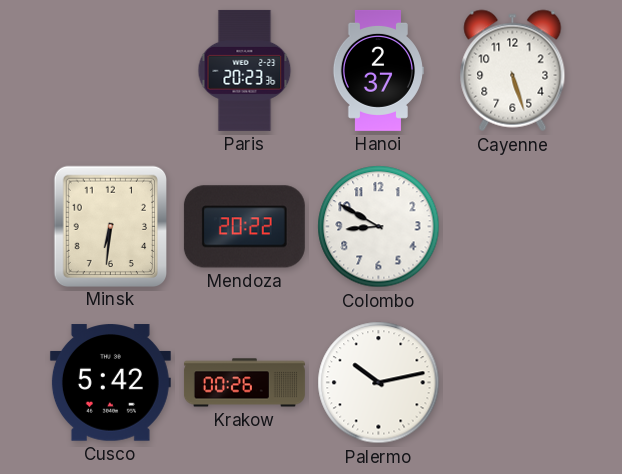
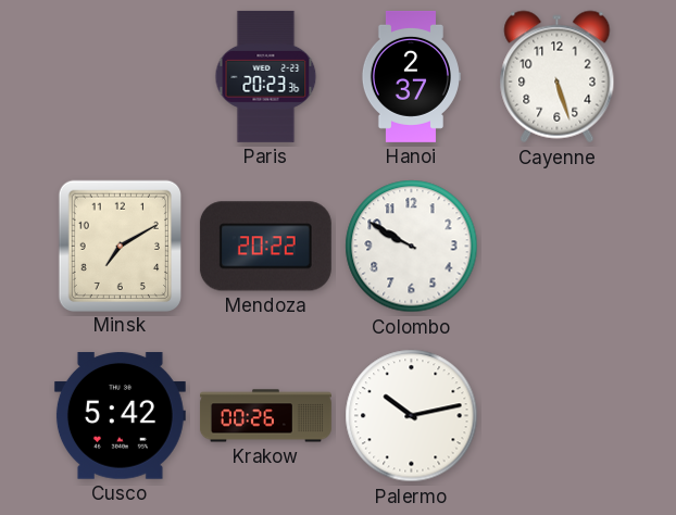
Minsk: 6:31 -> 7:10 (120, 246)
Colombo: 8:50 -> 9:50 (412, 247)
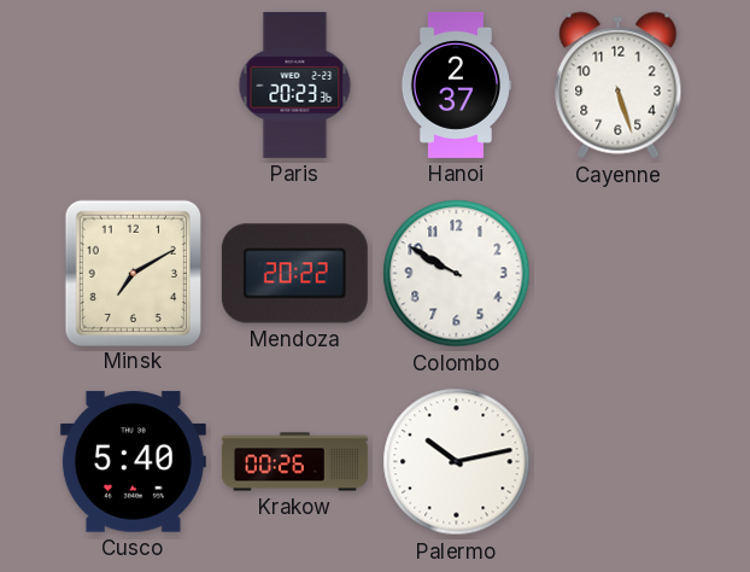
Cusco: 5:42 -> 5:40 (133, 462)
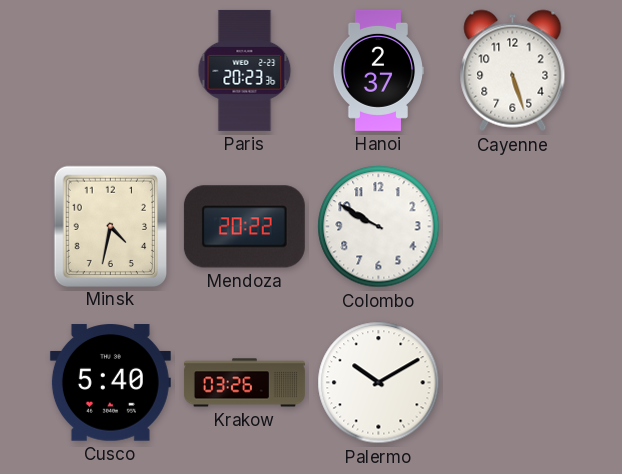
Minsk: 7:10 -> 4:32 (110, 226)
Krakow: 00:26 -> 03:26 (244, 383)
Palermo: 10:13 -> 10:10 (379, 383)
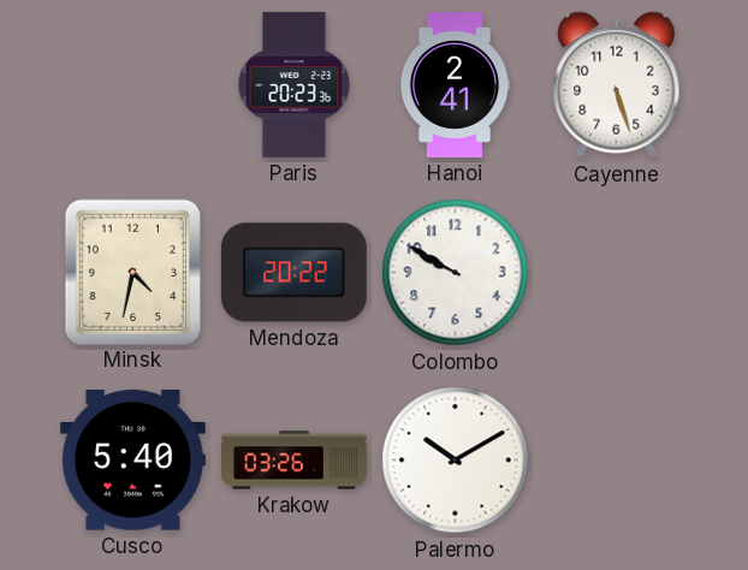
Hanoi: 2:37 -> 2:41 (455, 84)
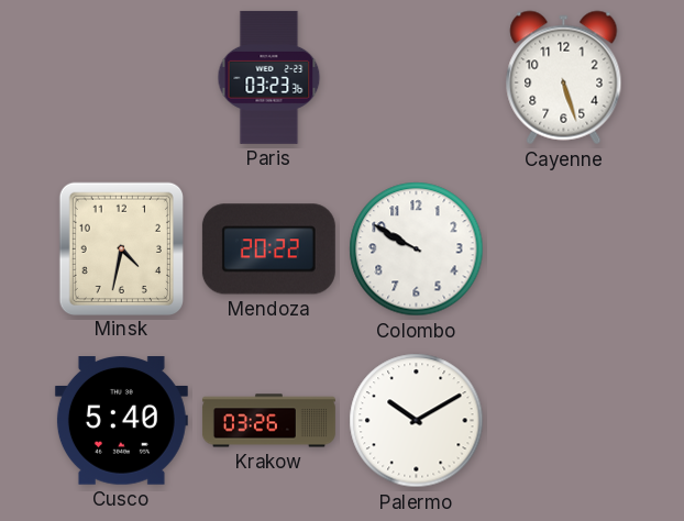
Paris: 20:23 -> 03:23 (269, 77)
Hanoi: 2:41 -> none (455, 84)
